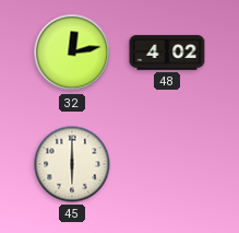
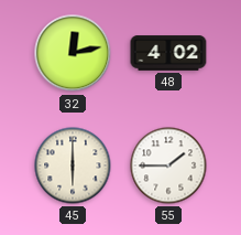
55: none -> 1:45 (168, 165)
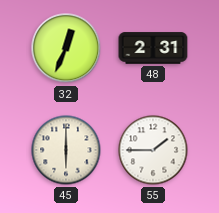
32: 12:13 -> 12:34 (66, 48)
48: 4:02 -> 2:31 (153, 48)
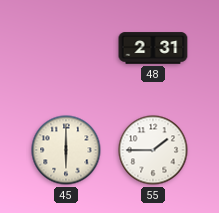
32: 12:34 -> none (66, 48)
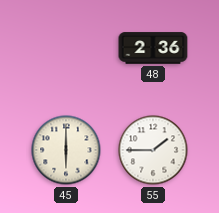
48: 2:31 -> 2:36 (153, 48)
